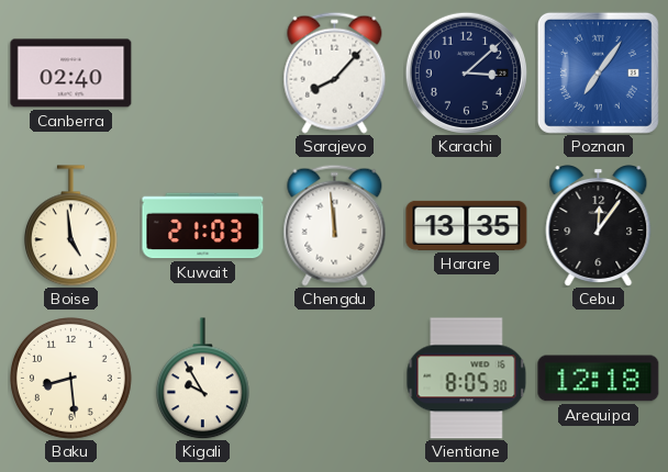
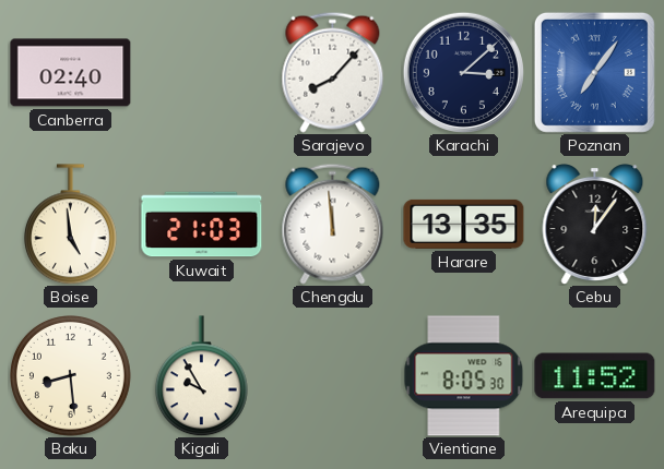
Arequipa: 12:18 -> 11:52 (595, 376)
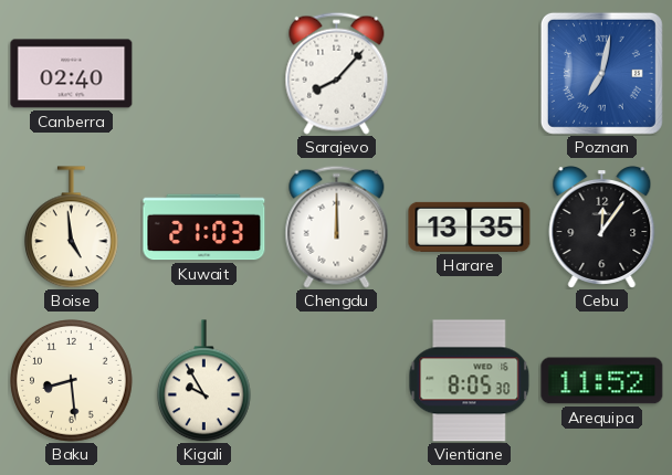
Karachi: 3:08 -> none (463, 72)
Poznan: 7:06 -> 7:02 (601, 73)
Chengdu: 11:59 -> 12:00 (337, 226)
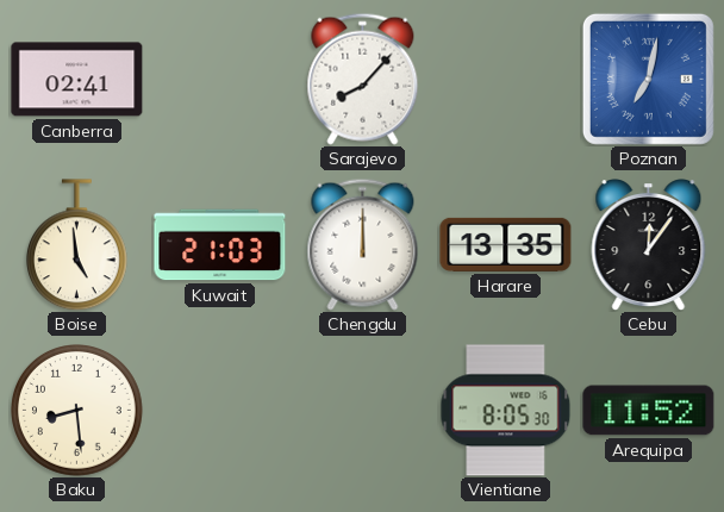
Canberra: 02:40 -> 02:41 (77, 80)
Kigali: 9:55 -> none (203, 381)
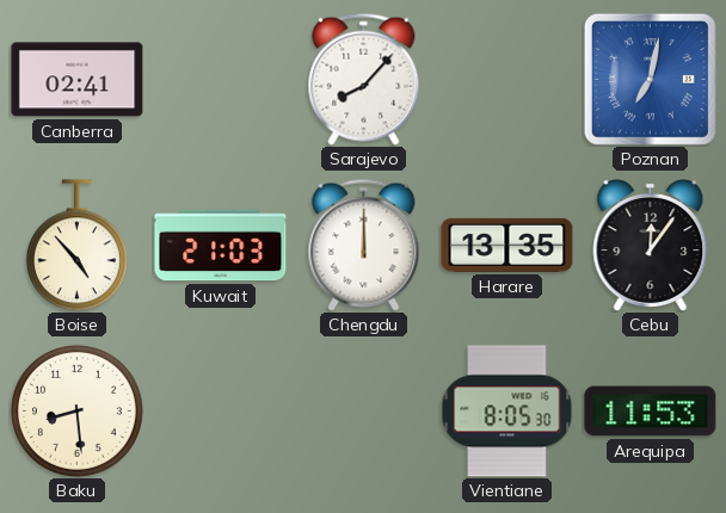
Boise: 4:59 -> 4:53 (76, 246)
Arequipa: 11:52 -> 11:53 (651, 412)
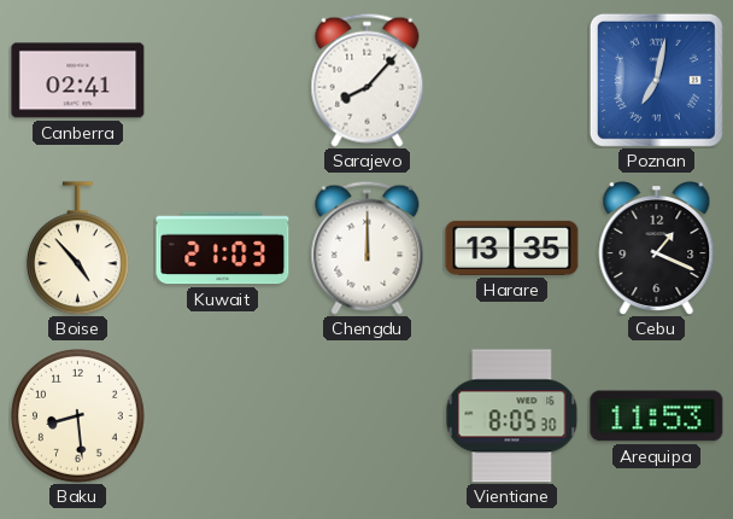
Cebu: 12:06 -> 1:19 (657, 249)
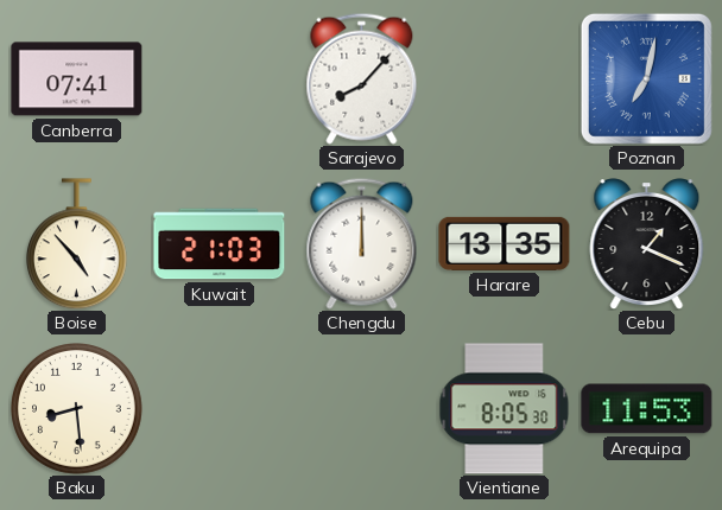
Canberra: 02:41 -> 07:41 (77, 79)
